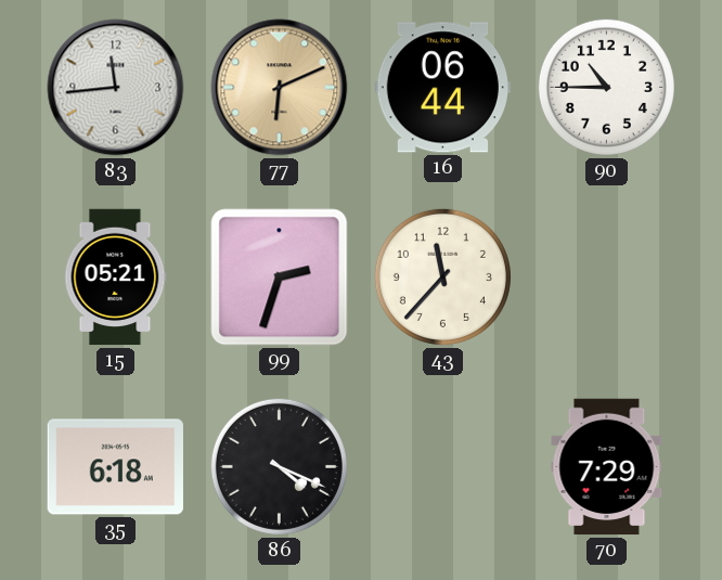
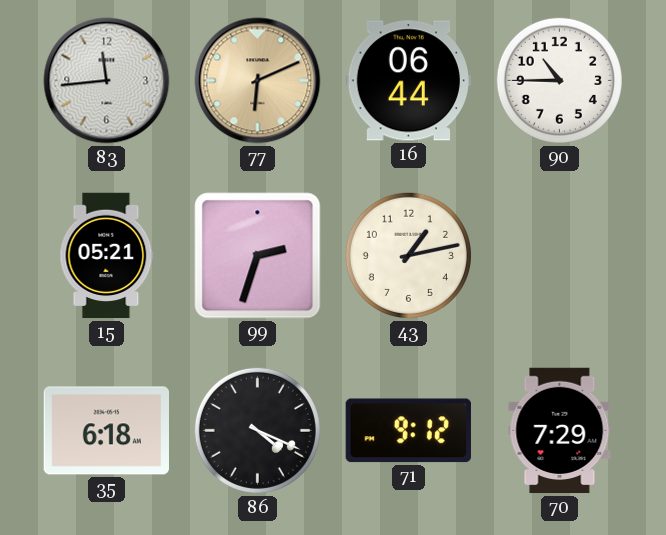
43: 11:37 -> 1:13 (408, 255)
71: none -> 9:12 (408, 431)
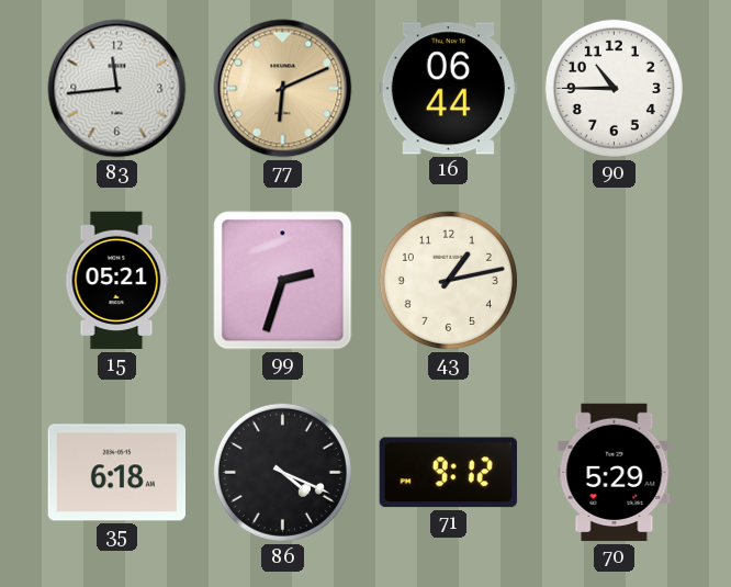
70: 7:29 -> 5:29 (615, 473)
